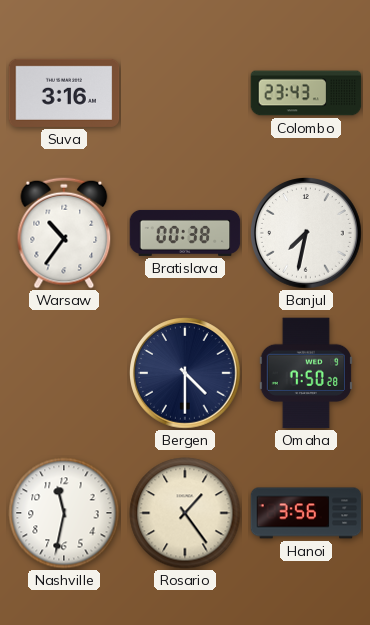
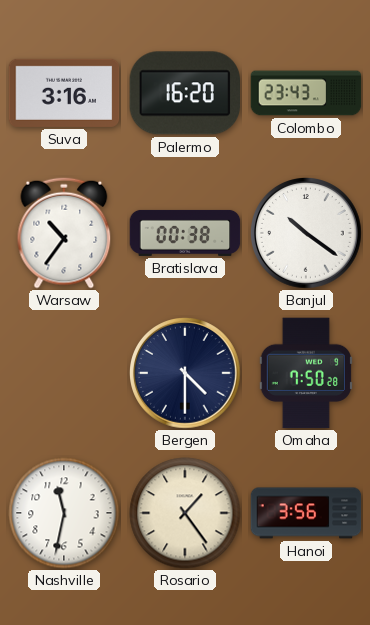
Palermo: none -> 16:20 (185, 93)
Banjul: 7:32 -> 10:21 (307, 234)
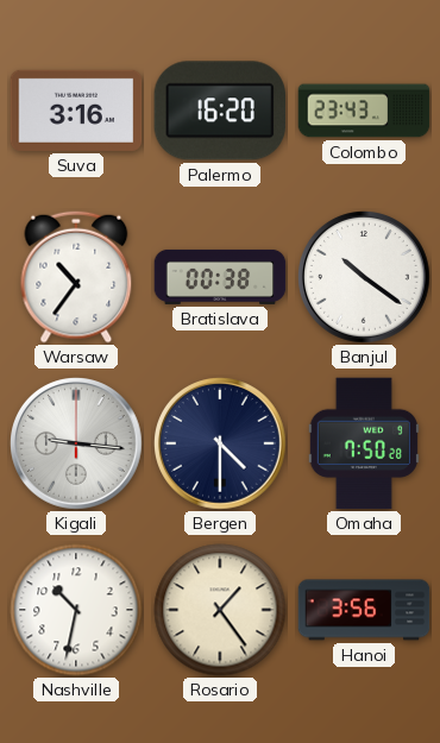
Kigali: none -> 9:16 (77, 445)
Nashville: 11:32 -> 10:32 (76, 610)
